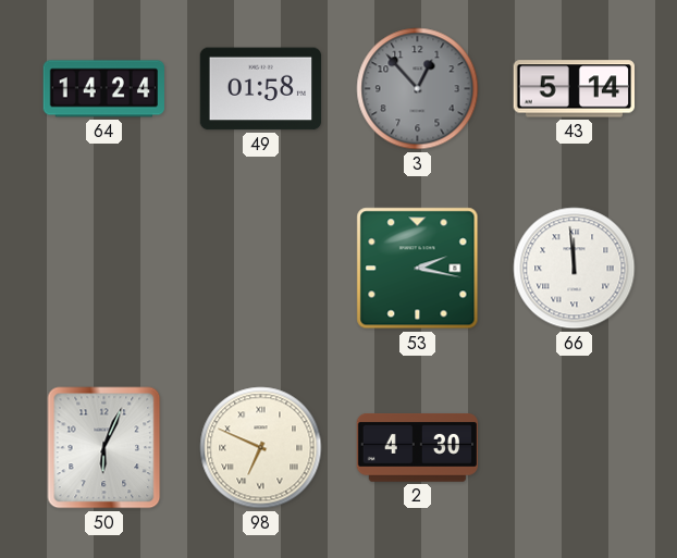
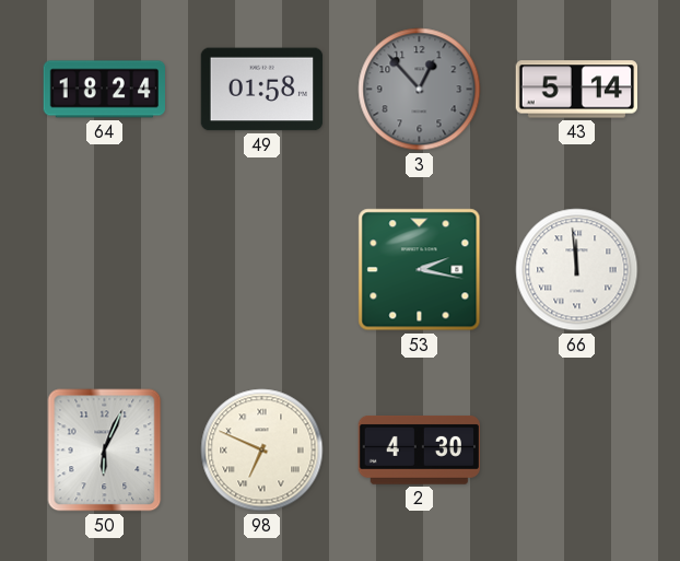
64: 14:24 -> 18:24 (105, 90)
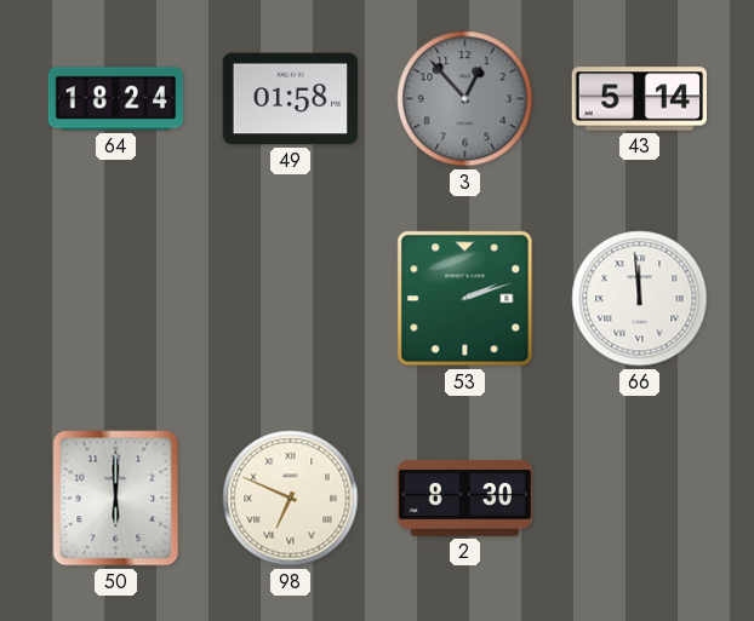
53: 2:17 -> 2:12 (465, 299)
50: 6:04 -> 6:00 (116, 499)
2: 4:30 -> 8:30 (464, 499)
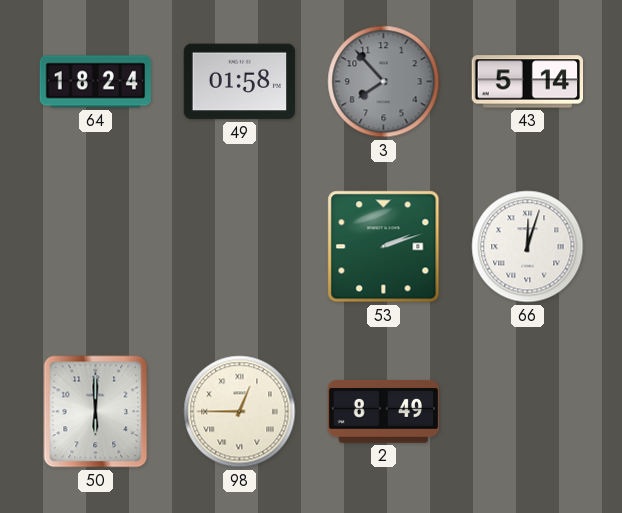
3: 12:53 -> 7:53 (384, 82)
66: 11:59 -> 12:03 (528, 247)
98: 6:49 -> 12:45 (240, 412)
2: 8:30 -> 8:49 (383, 412)
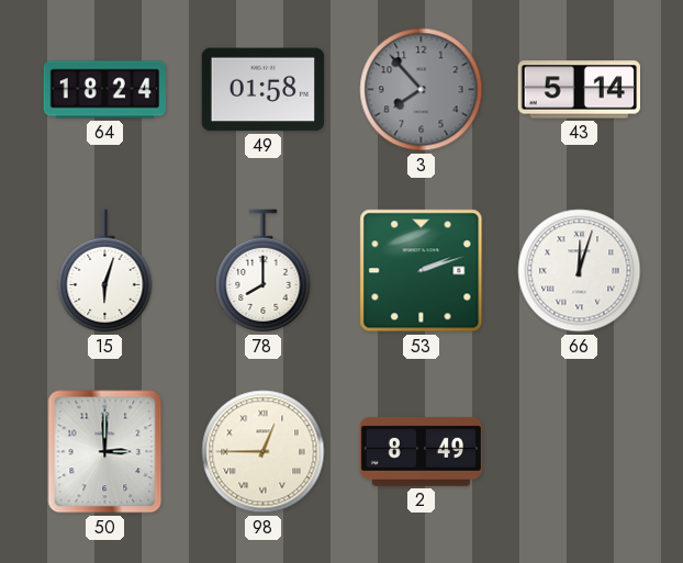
15: none -> 6:03 (105, 271)
78: none -> 8:00 (264, 271)
50: 6:00 -> 3:00 (105, 452)
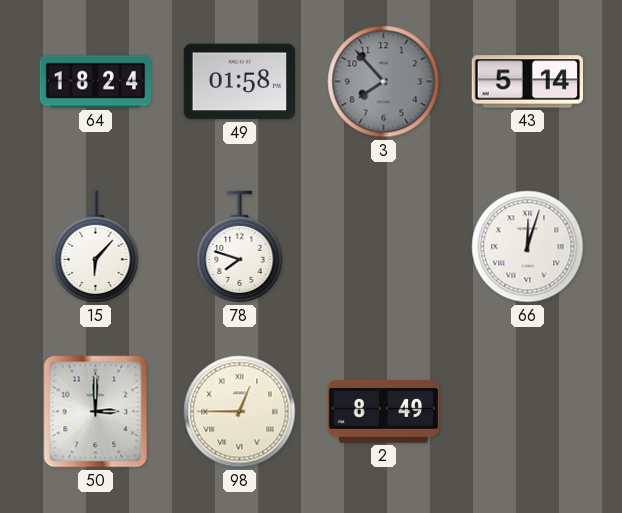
15: 6:03 -> 6:07 (96, 247)
78: 8:00 -> 7:48 (240, 247)
53: 2:12 -> none (422, 271)
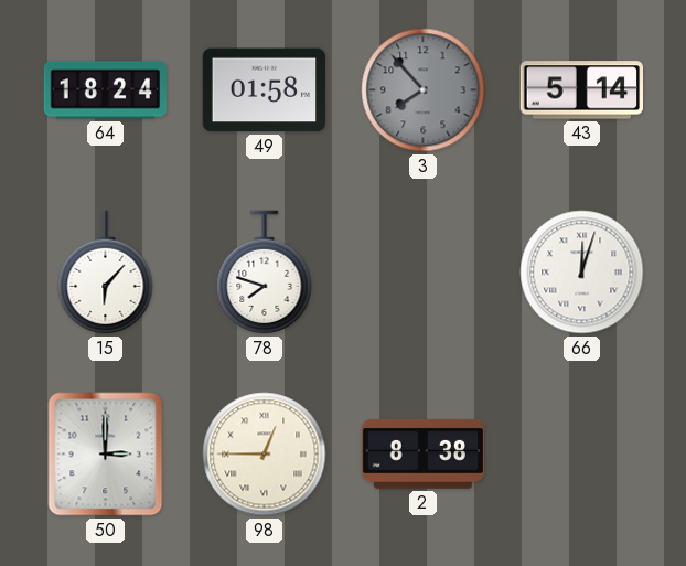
2: 8:49 -> 8:38 (422, 455)
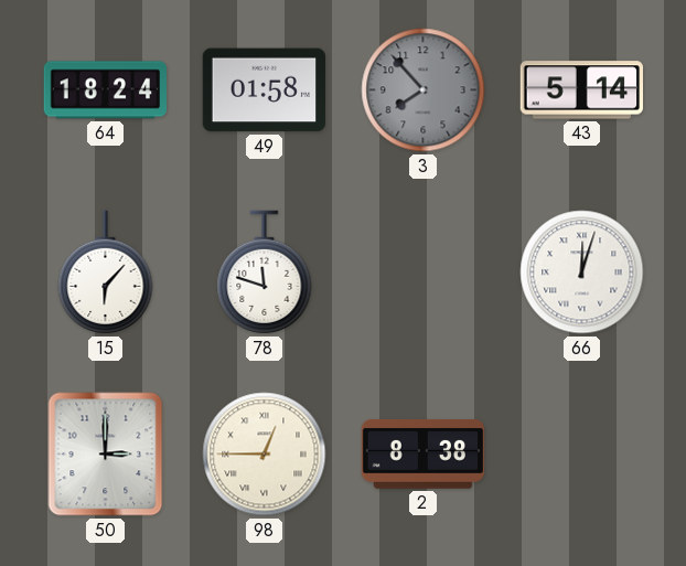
78: 7:48 -> 11:48 (265, 273)
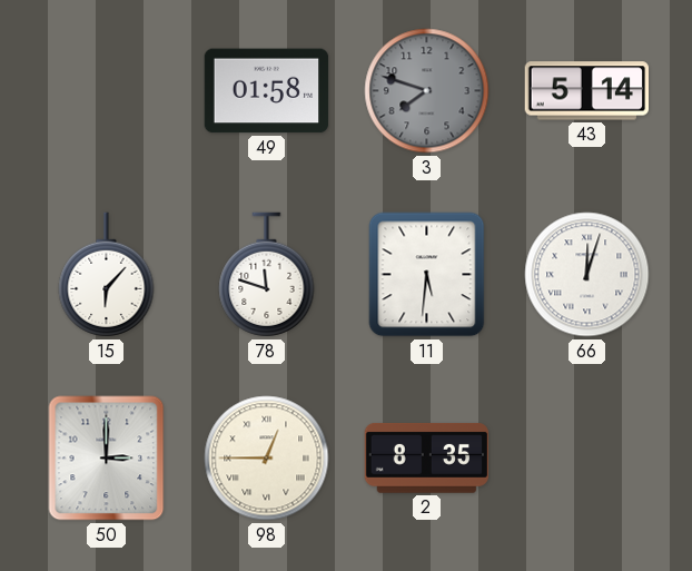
64: 18:24 -> none (106, 90)
3: 7:53 -> 7:48 (427, 91)
11: none -> 5:31 (427, 275)
2: 8:38 -> 8:35 (426, 459)
